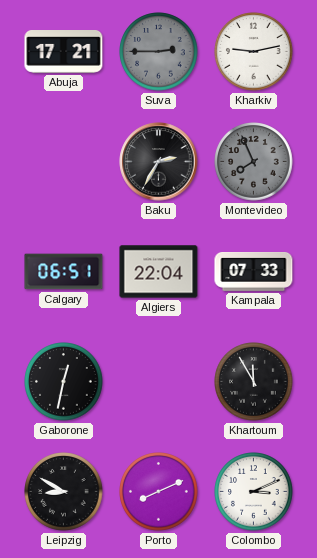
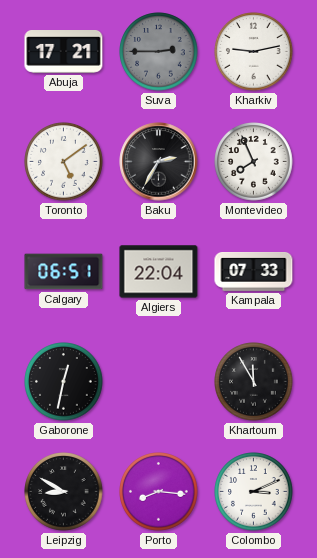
Toronto: none -> 5:09 (64, 162)
Montevideo dial: grey -> white (254, 162)
Porto: 8:11 -> 8:16 (159, 492)
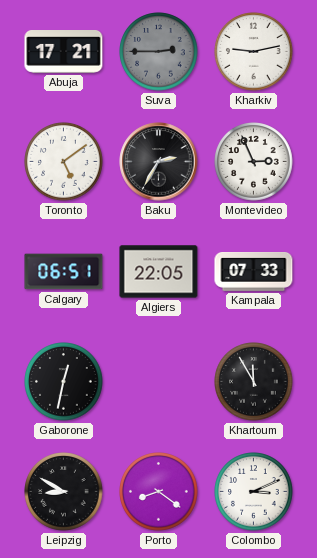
Montevideo: 7:56 -> 2:56 (254, 162)
Algiers: 22:04 -> 22:05 (159, 272)
Porto: 8:16 -> 8:21 (159, 492)
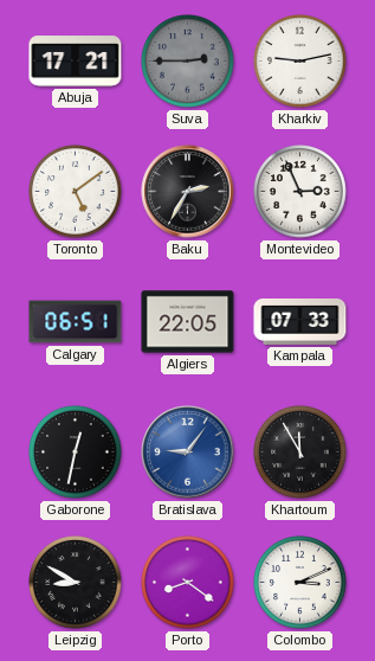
Bratislava: none -> 9:06 (188, 453)
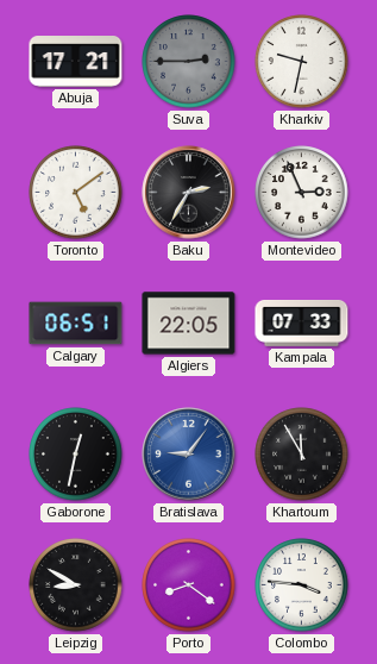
Kharkiv: 9:13 -> 9:32 (302, 62)
Colombo: 3:11 -> 3:46 (302, 585)
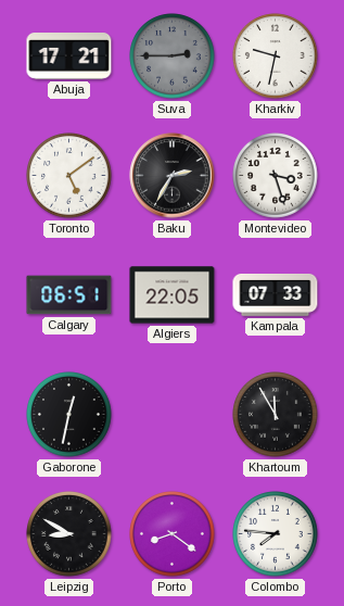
Montevideo: 2:56 -> 3:27 (276, 176)
Bratislava: 9:06 -> none (189, 455)
Colombo: 3:46 -> 7:46 (276, 534)
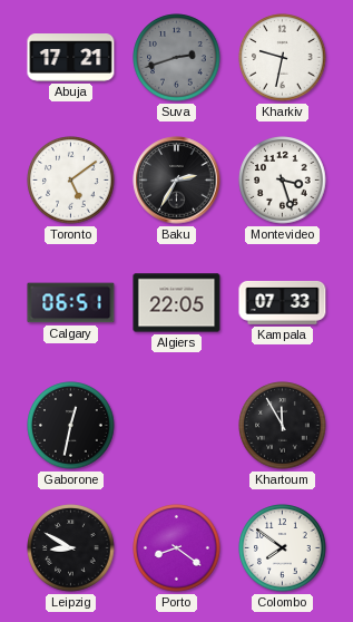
Suva: 2:45 -> 2:42 (177, 58)
Colombo: 7:46 -> 7:51 (283, 548)
